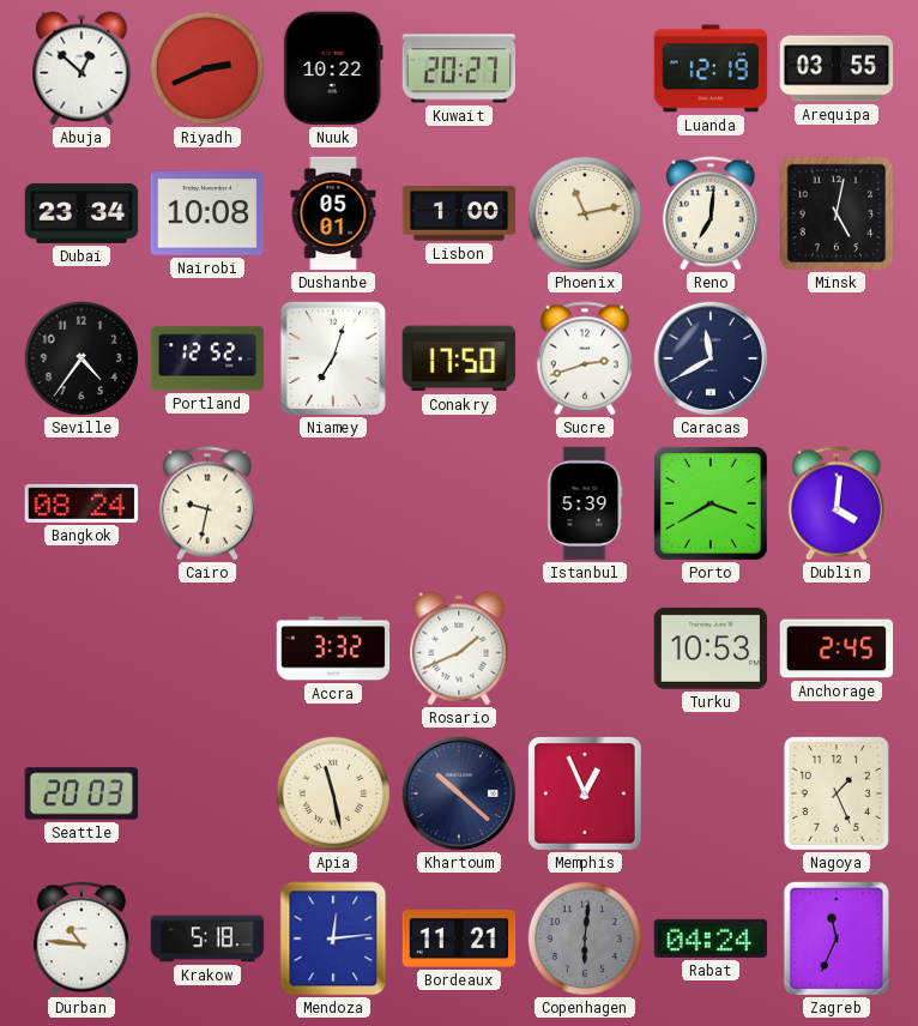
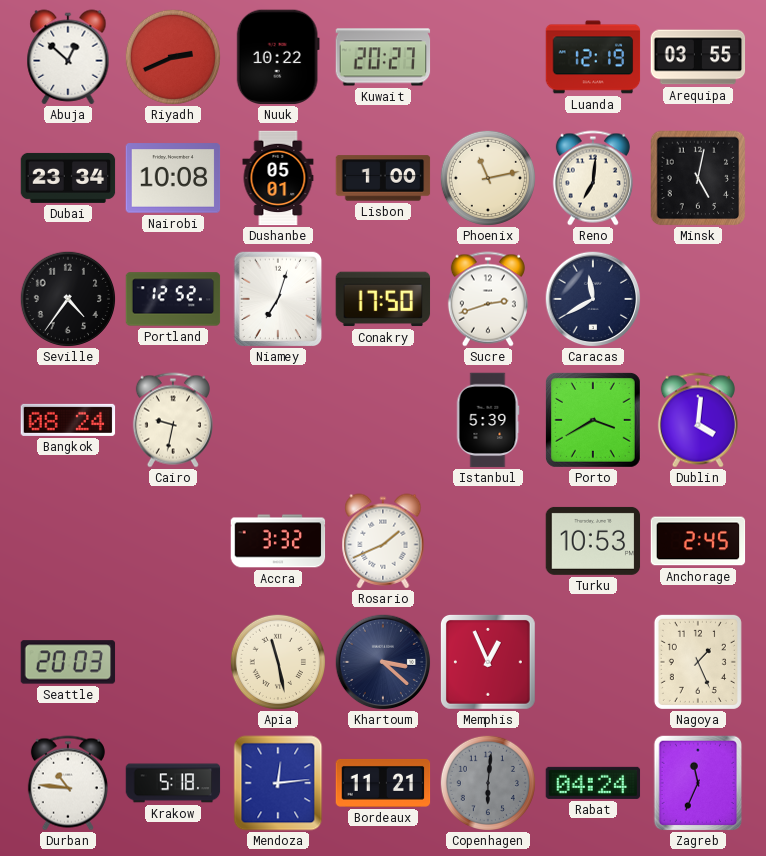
Khartoum: 10:22 -> 3:22 (383, 662)
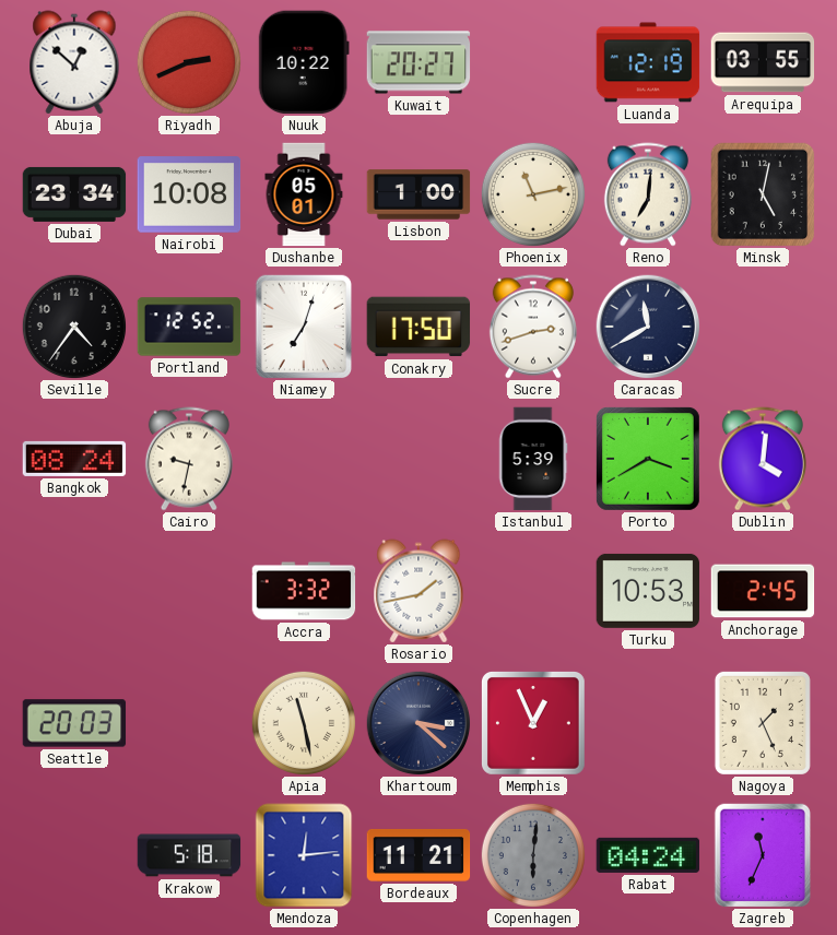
Rosario: 1:41 -> 1:43 (418, 591)
Durban: 10:46 -> none (68, 783)
